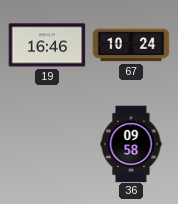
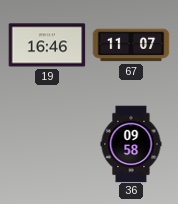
67: 10:24 -> 11:07 (131, 45)
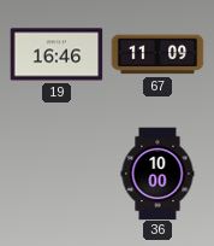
67: 11:07 -> 11:09 (157, 54)
36: 09:58 -> 10:00 (157, 174)
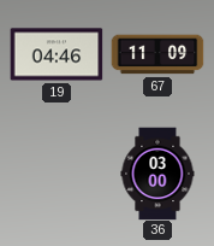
19: 16:46 -> 04:46 (57, 54)
36: 10:00 -> 03:00 (157, 174)
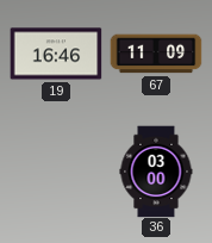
19: 04:46 -> 16:46 (56, 54)
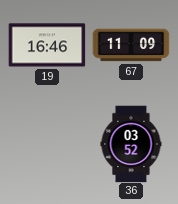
36: 03:00 -> 03:52 (131, 144)
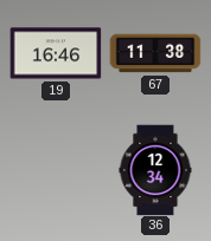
67: 11:09 -> 11:38 (155, 53)
36: 03:52 -> 12:34 (155, 170)
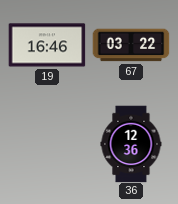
67: 11:38 -> 03:22 (131, 45)
36: 12:34 -> 12:36 (131, 144)
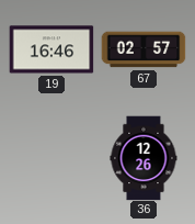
67: 03:22 -> 02:57 (144, 49)
36: 12:36 -> 12:26 (144, 158)
